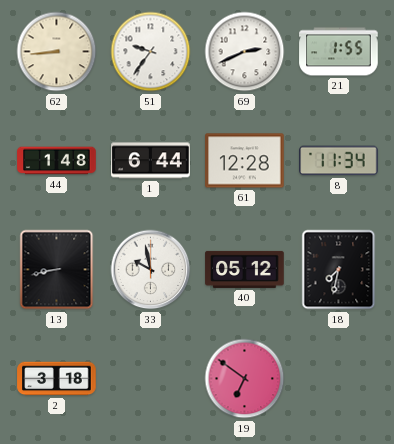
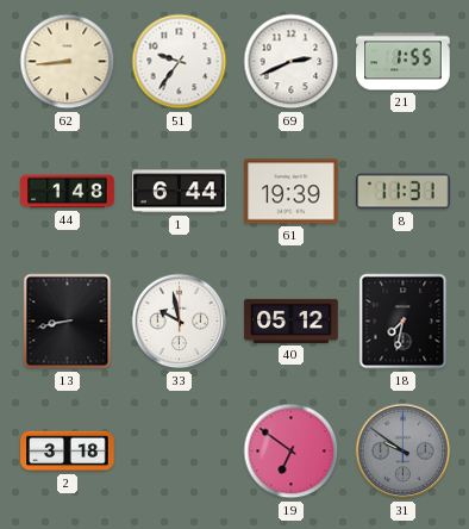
61: 12:28 -> 19:39 (292, 192)
8: 11:34 -> 11:31 (404, 192)
31: none -> 9:51 (404, 452)
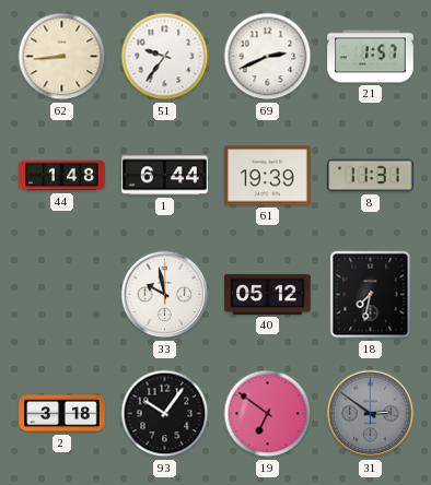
21: 1:55 -> 1:57 (371, 57)
13: 8:43 -> none (68, 322)
93: none -> 10:06 (165, 414)
31: 9:51 -> 2:51 (371, 414)
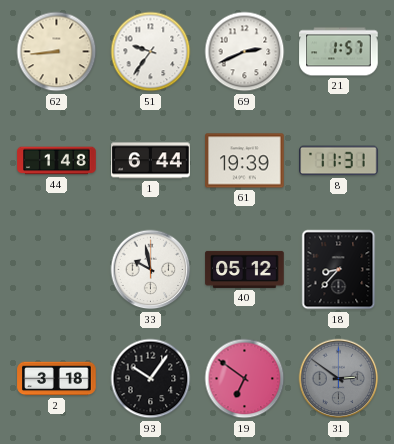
18: 7:32 -> 8:37 (339, 270)
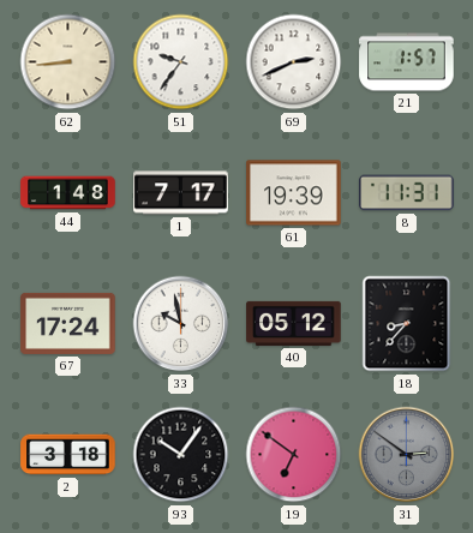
1: 6:44 -> 7:17 (181, 193)
67: none -> 17:24 (68, 323)
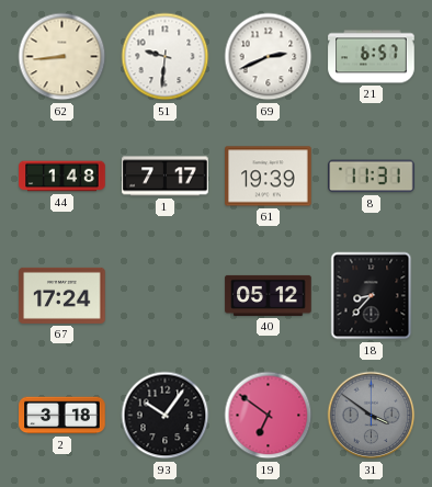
51: 9:36 -> 9:31 (166, 57)
21: 1:57 -> 6:57 (372, 57)
33: 9:58 -> none (181, 324)
31: 2:51 -> 3:51 (372, 416)
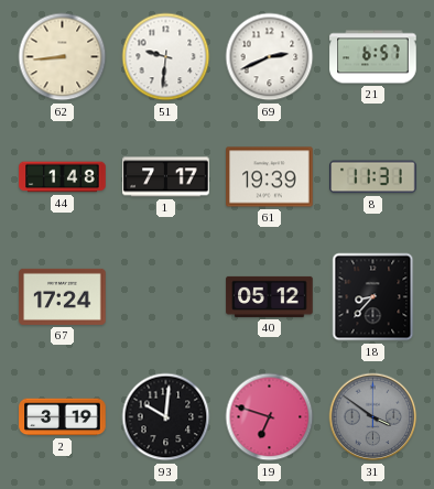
2: 3:18 -> 3:19 (63, 417)
93: 10:06 -> 10:01 (166, 417)
19: 6:51 -> 6:48 (270, 417)
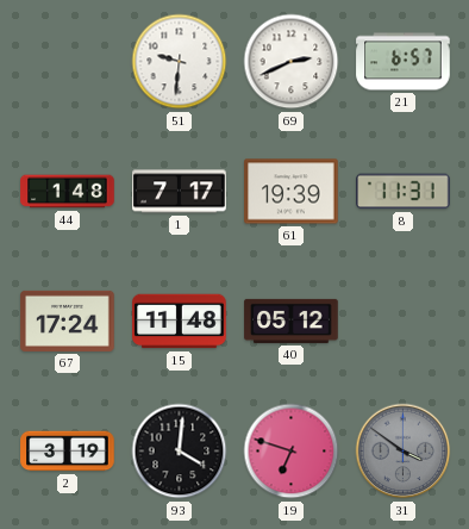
62: 8:44 -> none (63, 57)
15: none -> 11:48 (180, 322)
18: 8:37 -> none (373, 297)
93: 10:01 -> 4:01 (180, 452)
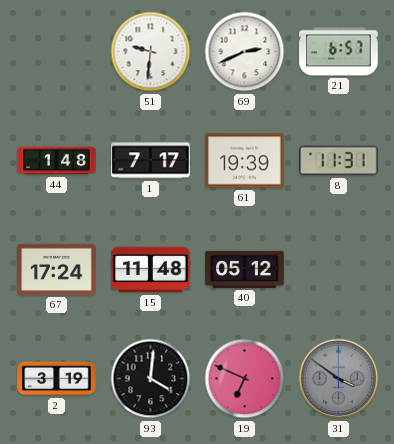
19: 6:48 -> 6:49 (245, 379)
